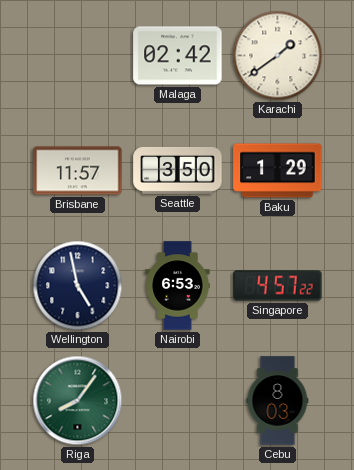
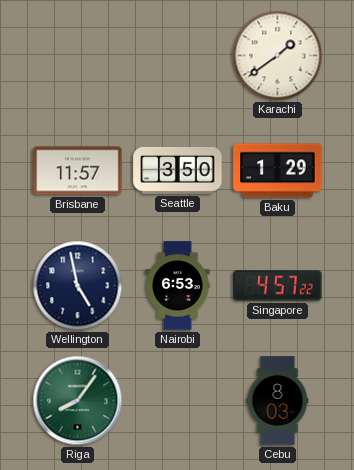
Malaga: 02:42 -> none (178, 56)
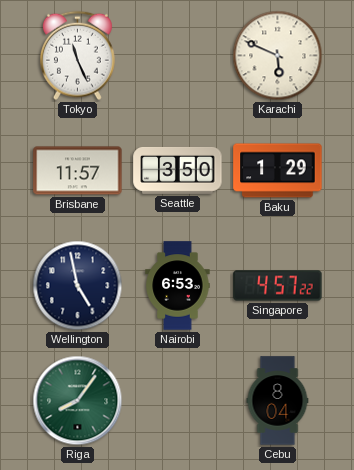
Tokyo: none -> 11:26 (77, 56)
Karachi: 1:39 -> 5:49 (278, 56)
Cebu: 8:03 -> 8:04 (278, 401)
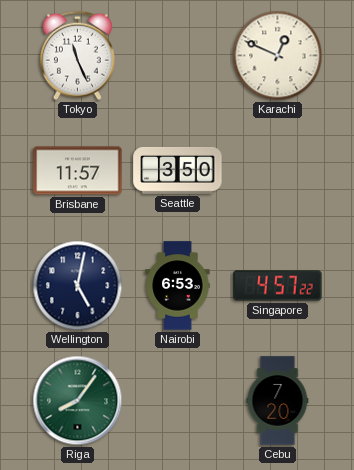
Karachi: 5:49 -> 12:49 (278, 56)
Baku: 1:29 -> none (278, 171)
Wellington: 4:58 -> 5:02 (78, 286)
Cebu: 8:04 -> 7:20 (278, 401)
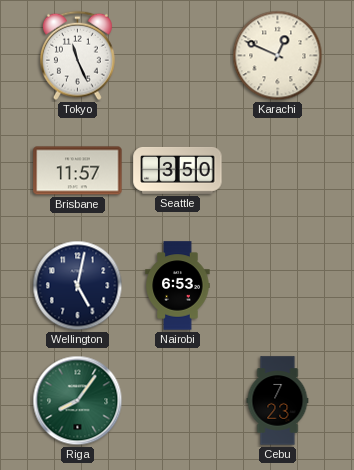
Singapore: 4:57 -> none (278, 286)
Cebu: 7:20 -> 7:23 (278, 401)
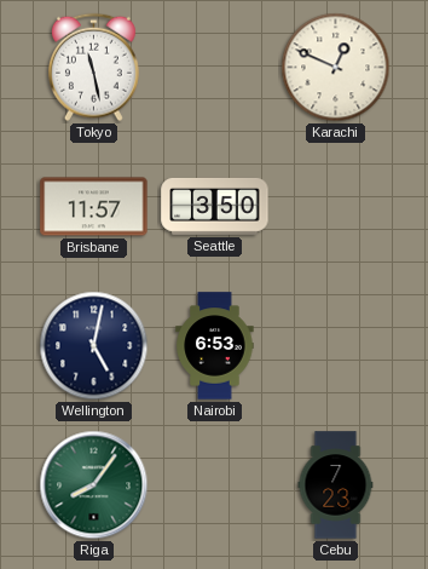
Tokyo: 11:26 -> 11:28 (93, 68)
